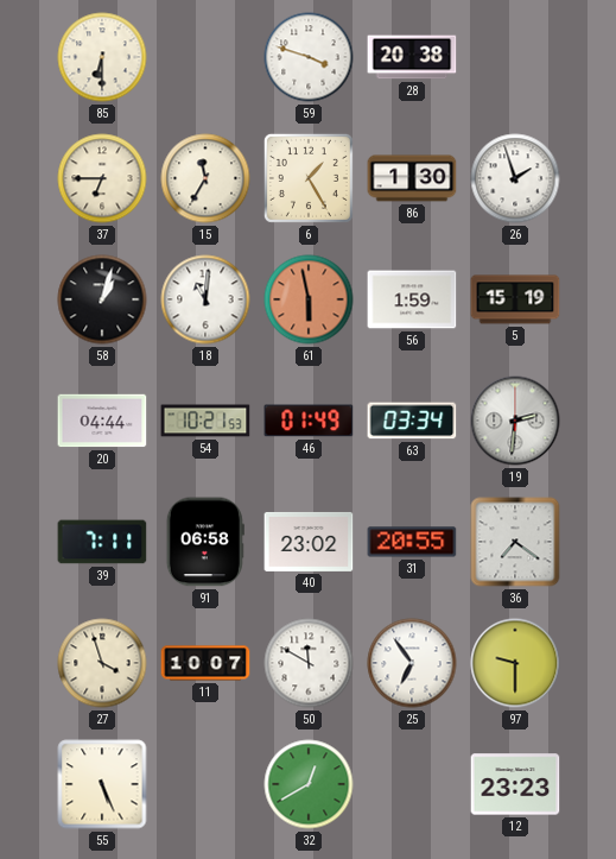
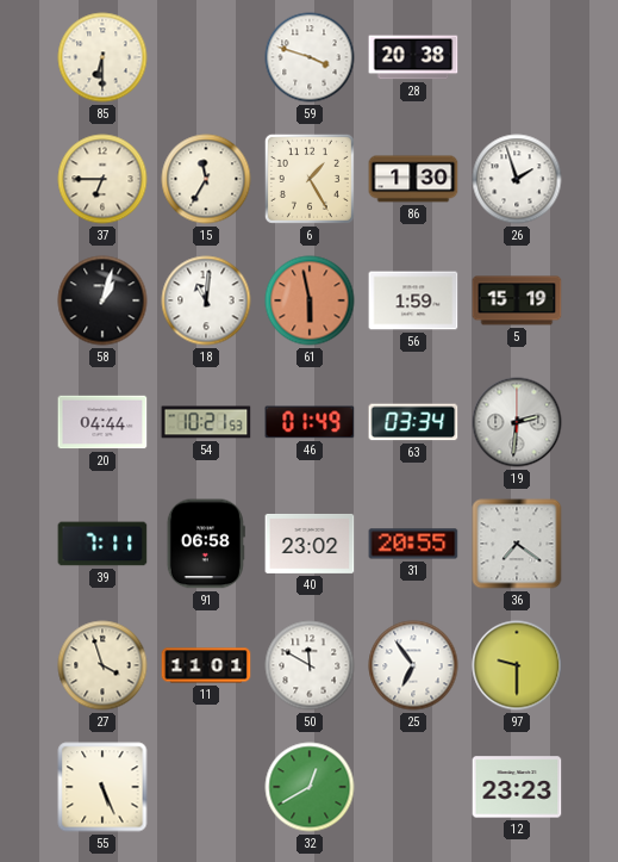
11: 10:07 -> 11:01 (206, 665)
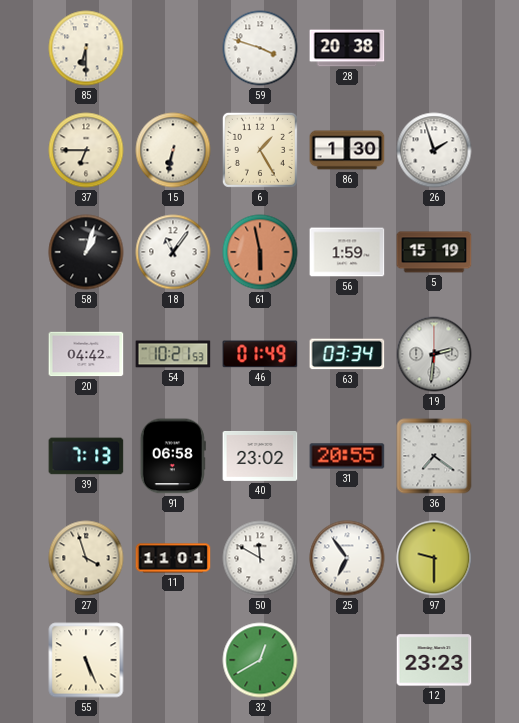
15: 11:35 -> 6:32 (173, 150)
18: 11:01 -> 11:06 (173, 252)
20: 04:44 -> 04:42 (86, 354)
39: 7:11 -> 7:13 (86, 456)
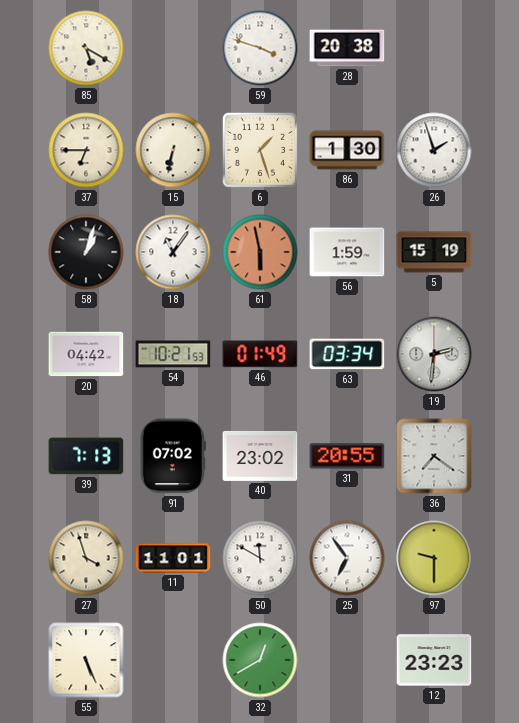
85: 6:30 -> 5:20 (86, 48)
6: 1:25 -> 1:27 (260, 150)
91: 06:58 -> 07:02 (173, 456)
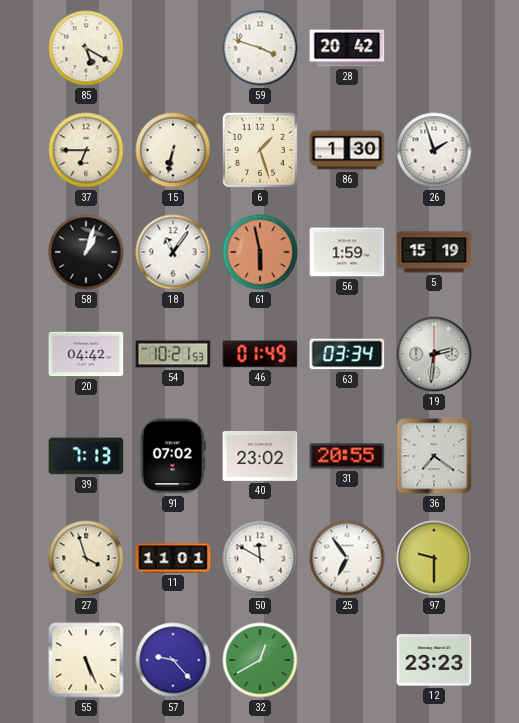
28: 20:38 -> 20:42 (347, 48)
57: none -> 9:23 (173, 660)
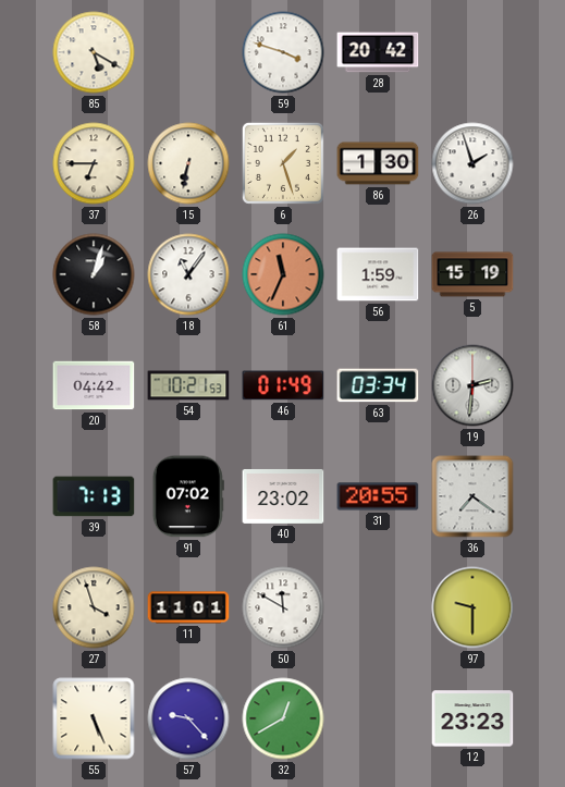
61: 5:58 -> 11:34 (283, 274)
25: 6:54 -> none (347, 558)
